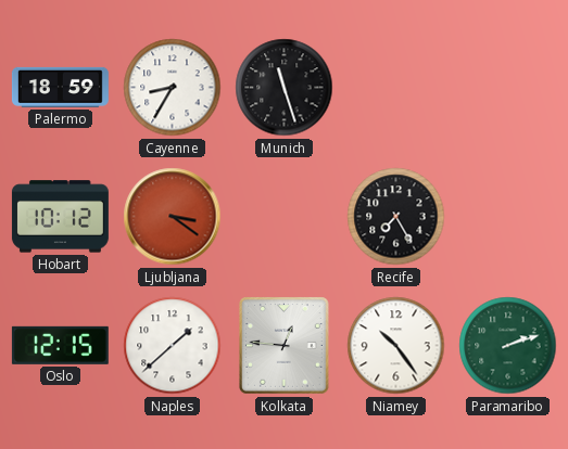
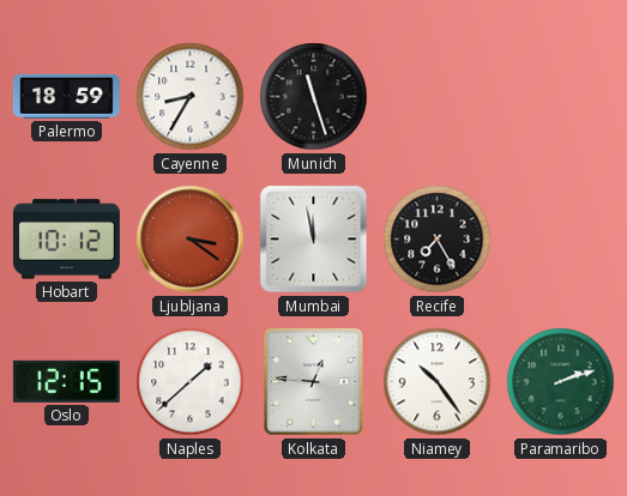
Mumbai: none -> 11:58 (314, 240)
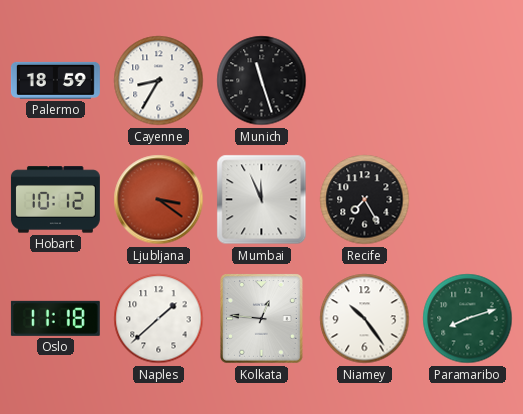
Mumbai: 11:58 -> 11:56 (262, 200)
Oslo: 12:15 -> 11:18 (55, 318)
Paramaribo: 2:12 -> 8:12 (468, 319)
